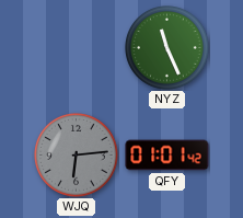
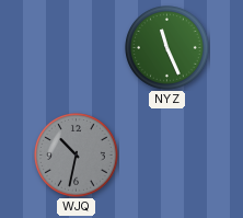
WJQ: 6:14 -> 10:32 (77, 156)
QFY: 01:01 -> none (167, 156)
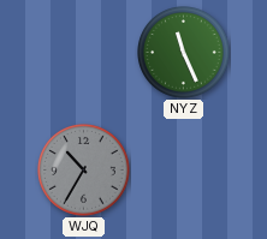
WJQ: 10:32 -> 10:35 (84, 171)
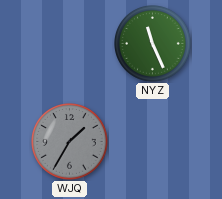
WJQ: 10:35 -> 1:35 (70, 142)
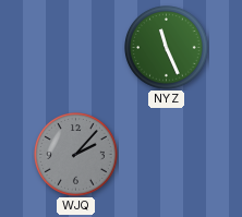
WJQ: 1:35 -> 2:07 (76, 155)
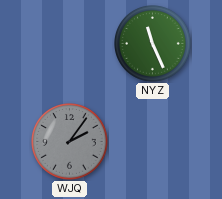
WJQ: 2:07 -> 2:06 (70, 142)
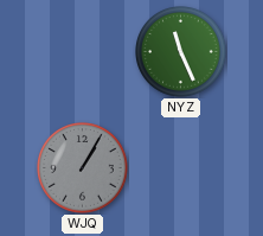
WJQ: 2:06 -> 1:05 (83, 168)
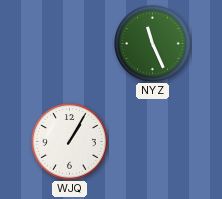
WJQ dial: grey -> white (70, 142)
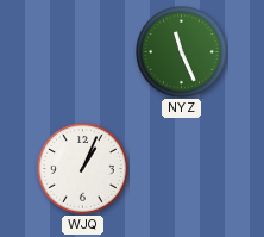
WJQ: 1:05 -> 1:04 (83, 169)
